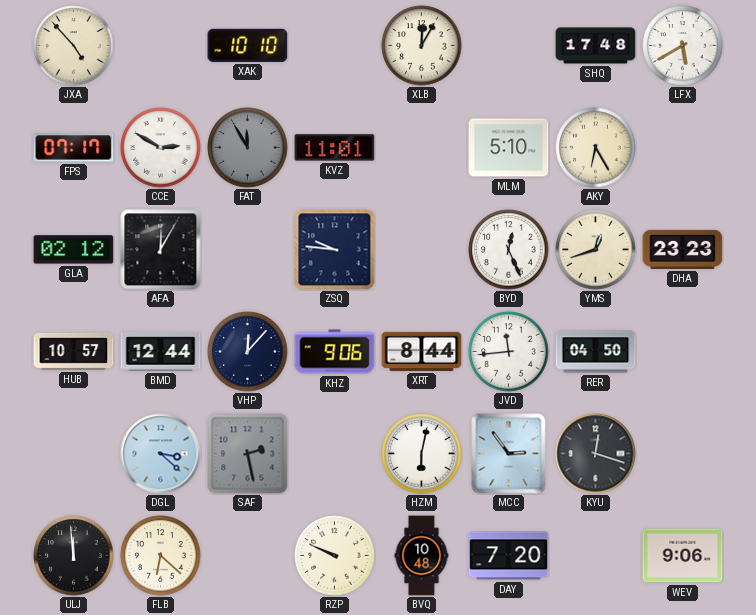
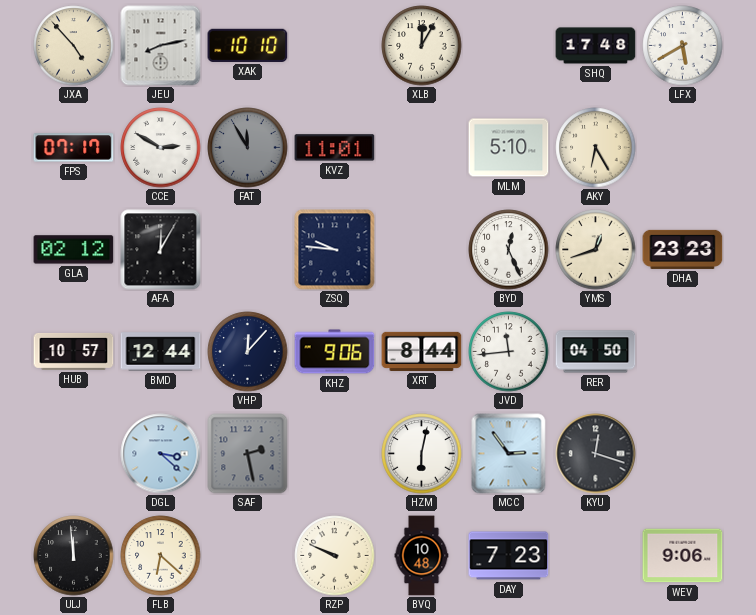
JEU: none -> 8:13 (161, 46)
DAY: 7:20 -> 7:23 (509, 556)
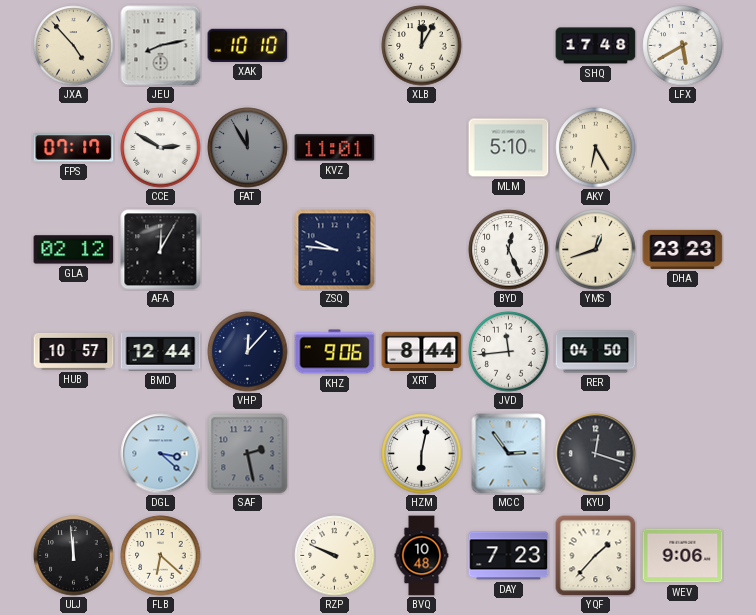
YQF: none -> 1:37 (596, 556)
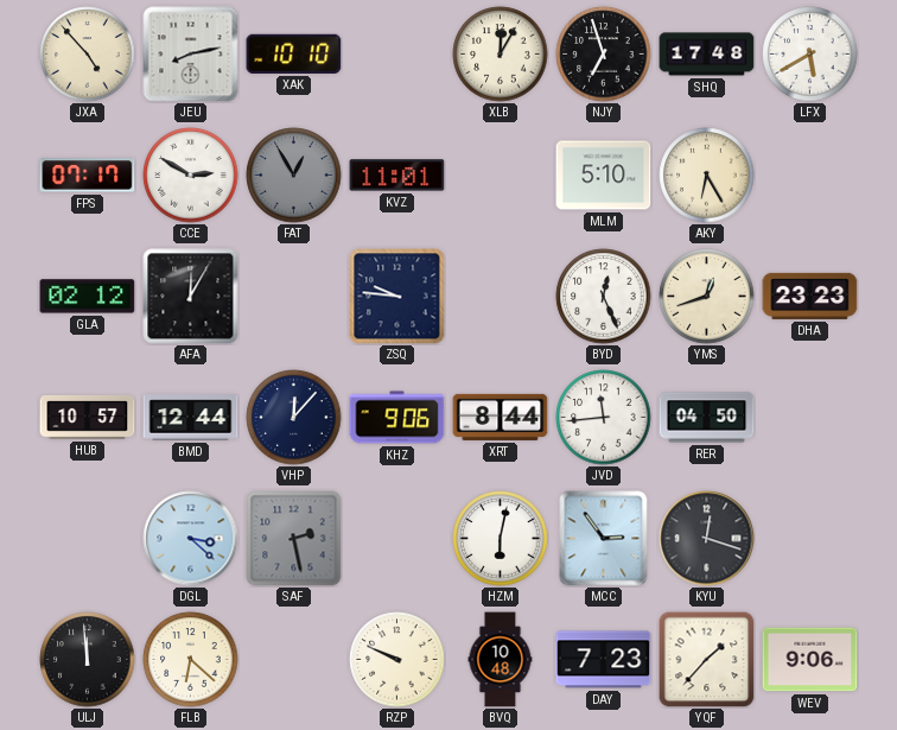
NJY: none -> 6:57 (604, 55)
FAT: 11:55 -> 12:55 (294, 176)
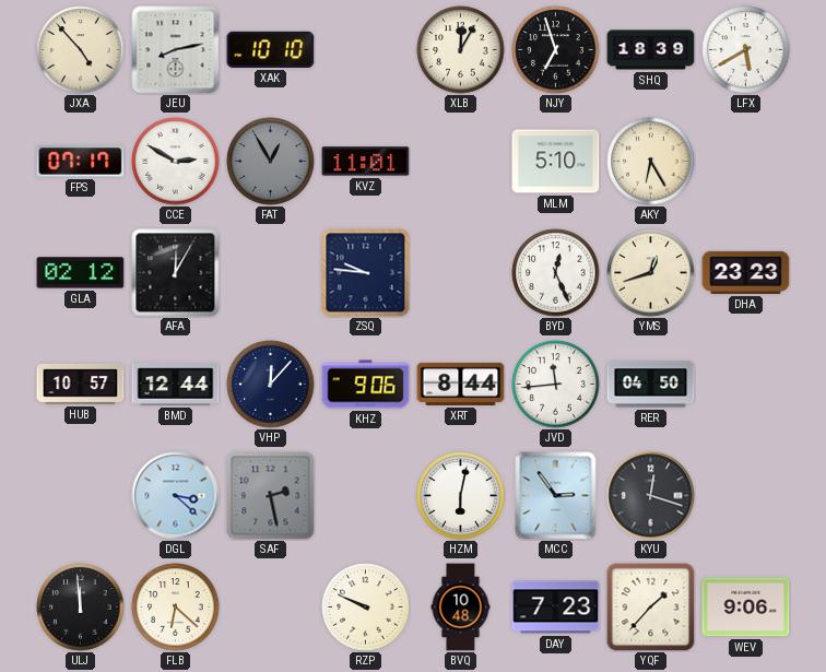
SHQ: 17:48 -> 18:39 (651, 50)
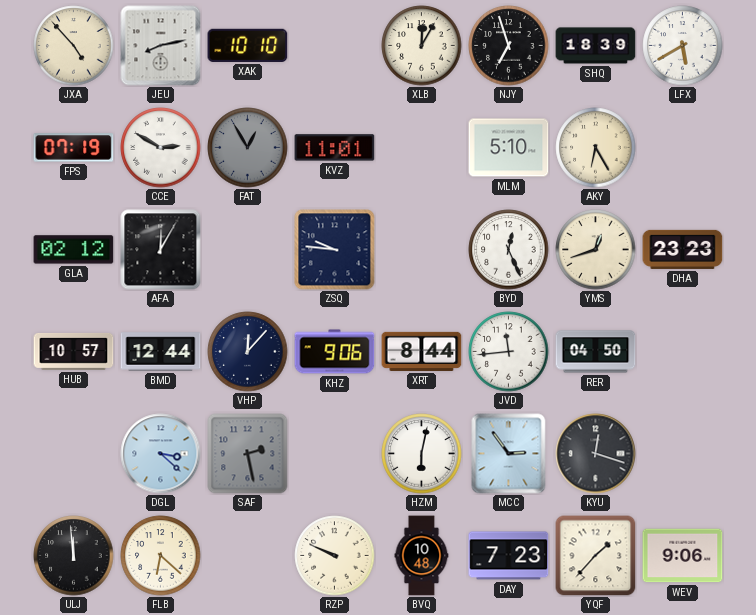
FPS: 07:17 -> 07:19 (74, 148)
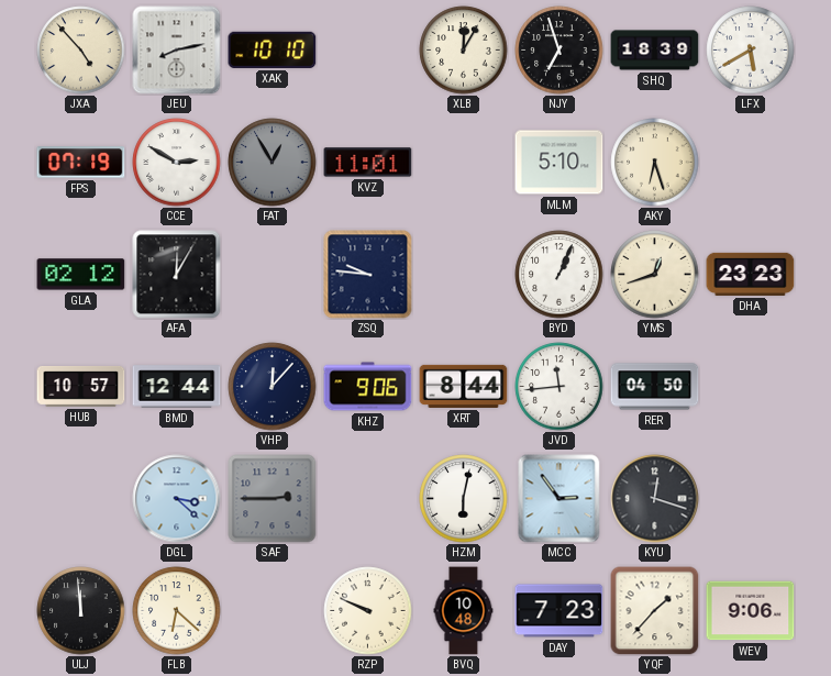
AKY: 6:25 -> 6:27 (655, 163)
BYD: 12:26 -> 1:04 (559, 275)
SAF: 2:28 -> 2:45 (273, 499)
